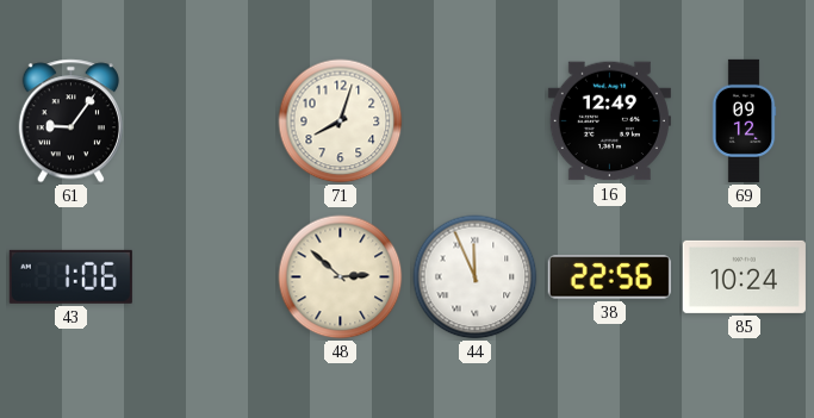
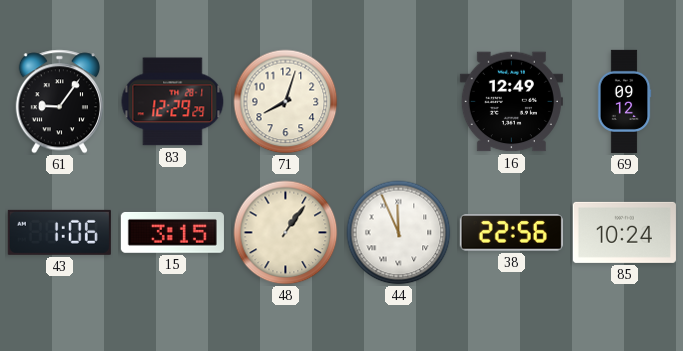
83: none -> 12:29 (173, 102)
15: none -> 3:15 (172, 232)
48: 2:52 -> 1:06 (286, 233)
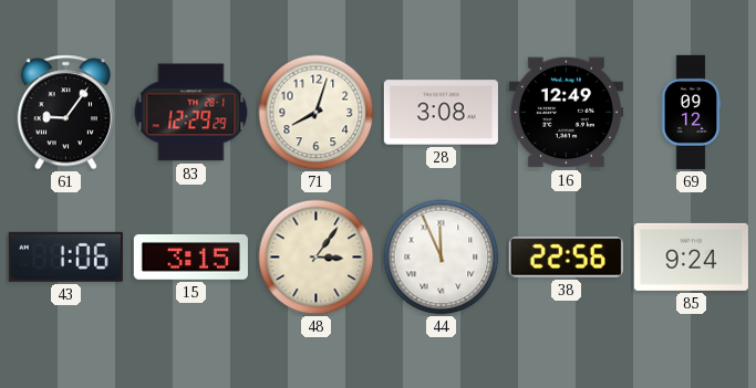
28: none -> 3:08 (441, 113)
48: 1:06 -> 3:06 (317, 258)
85: 10:24 -> 9:24 (691, 256)
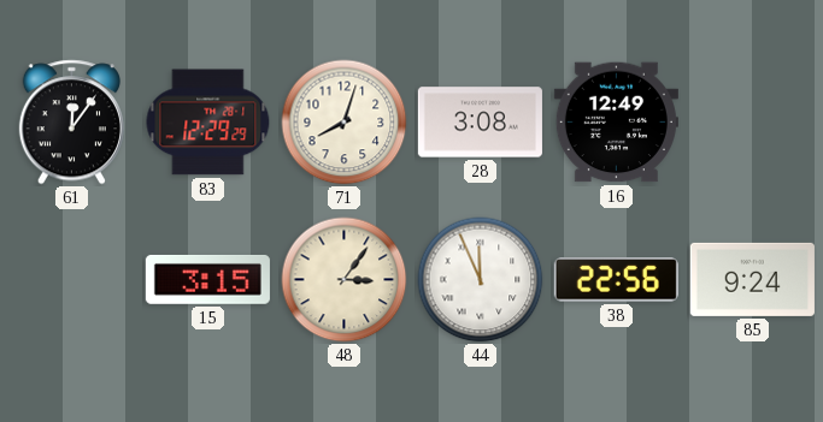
61: 9:06 -> 12:06 (71, 123)
69: 09:12 -> none (691, 112)
43: 1:06 -> none (65, 256)
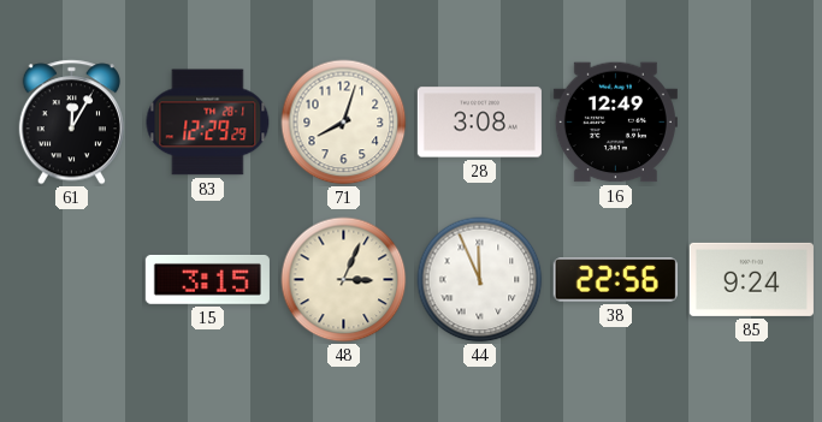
61: 12:06 -> 12:05 (71, 123)
48: 3:06 -> 3:04 (344, 280)
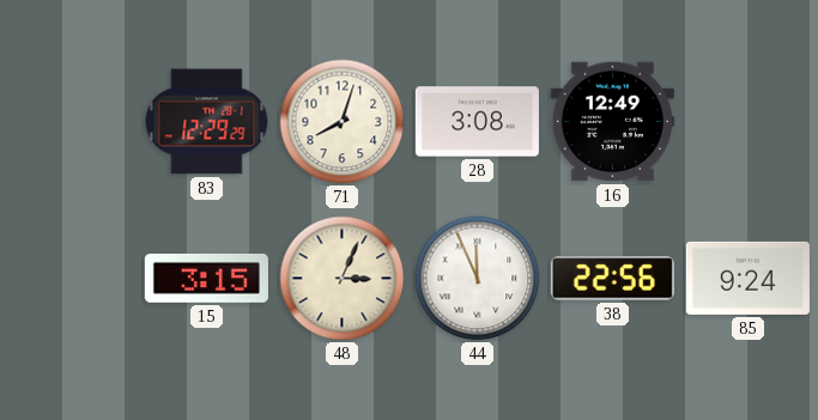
61: 12:05 -> none (71, 123)
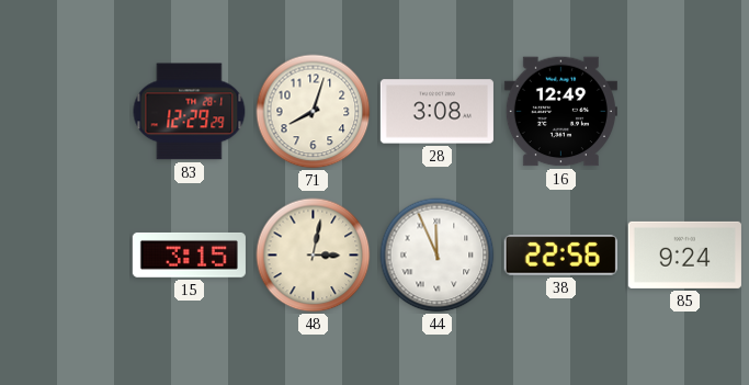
48: 3:04 -> 3:02 (314, 256)
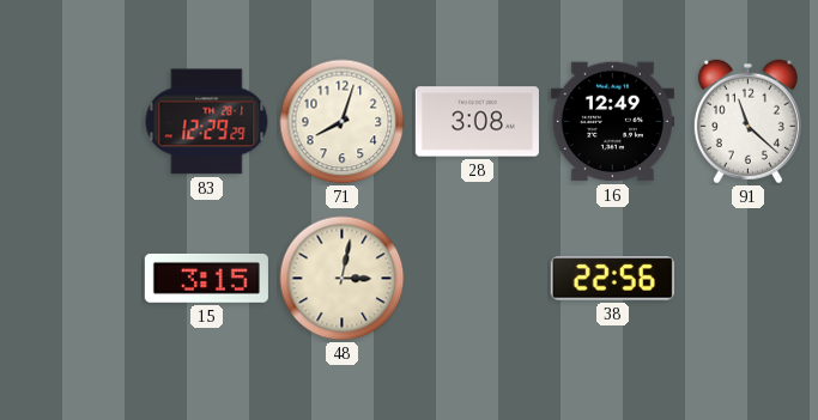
91: none -> 11:22 (747, 122)
44: 11:56 -> none (438, 256)
85: 9:24 -> none (684, 254)
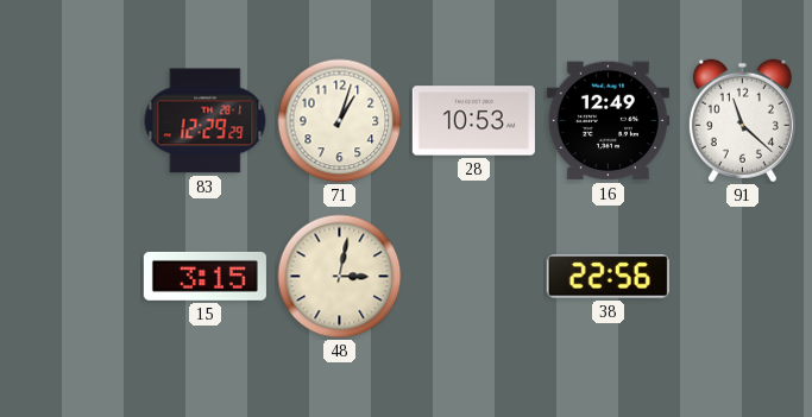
71: 8:03 -> 1:03 (340, 121)
28: 3:08 -> 10:53 (473, 121)
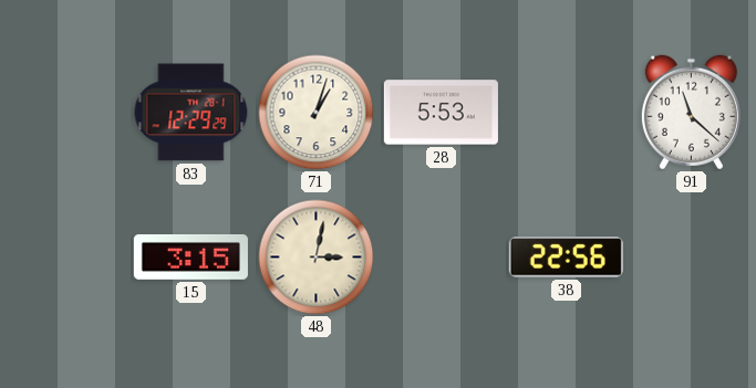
28: 10:53 -> 5:53 (441, 113)
16: 12:49 -> none (608, 121)
